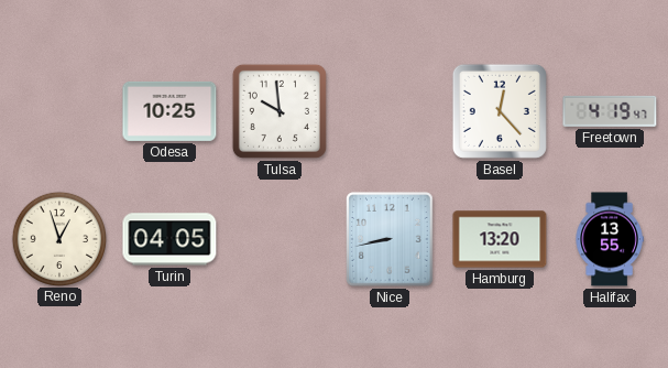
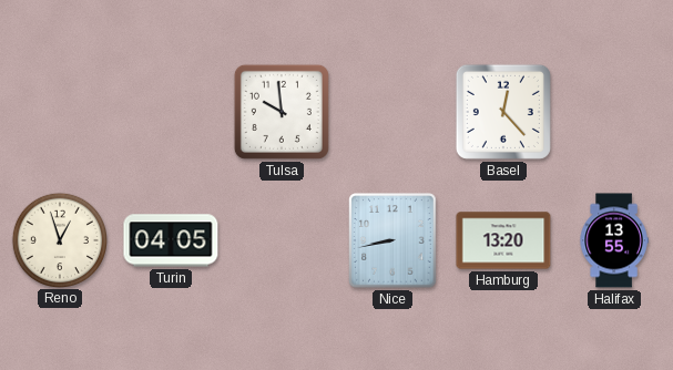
Odesa: 10:25 -> none (169, 111)
Freetown: 4:19 -> none (610, 111)
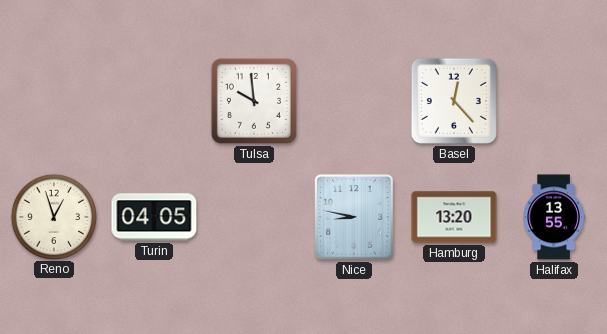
Nice: 8:43 -> 8:47 (354, 217)
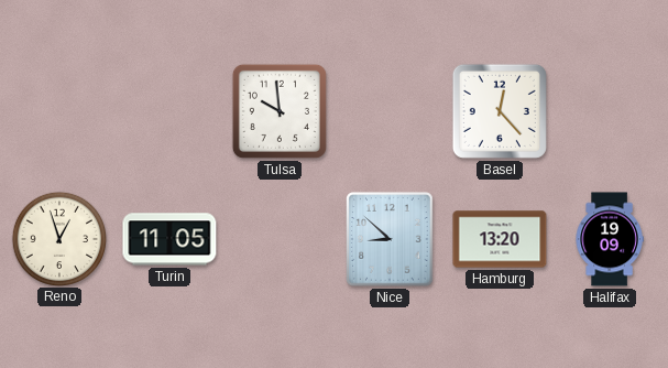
Turin: 04:05 -> 11:05 (169, 239)
Nice: 8:47 -> 8:52 (390, 239)
Halifax: 13:55 -> 19:09 (610, 239)
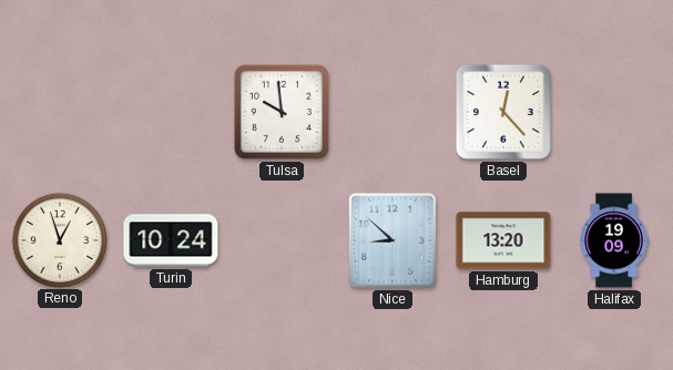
Turin: 11:05 -> 10:24 (171, 240)
